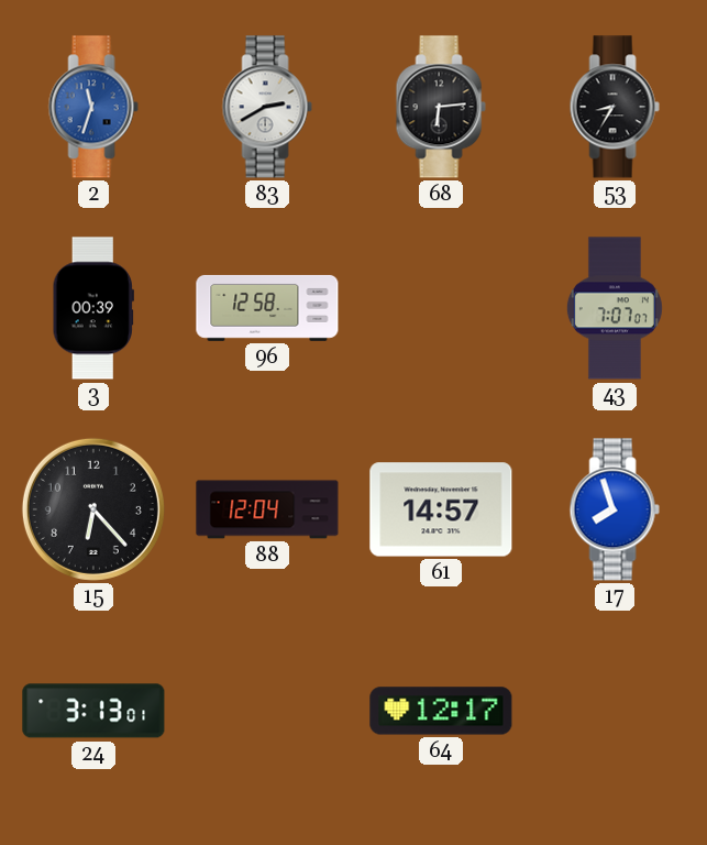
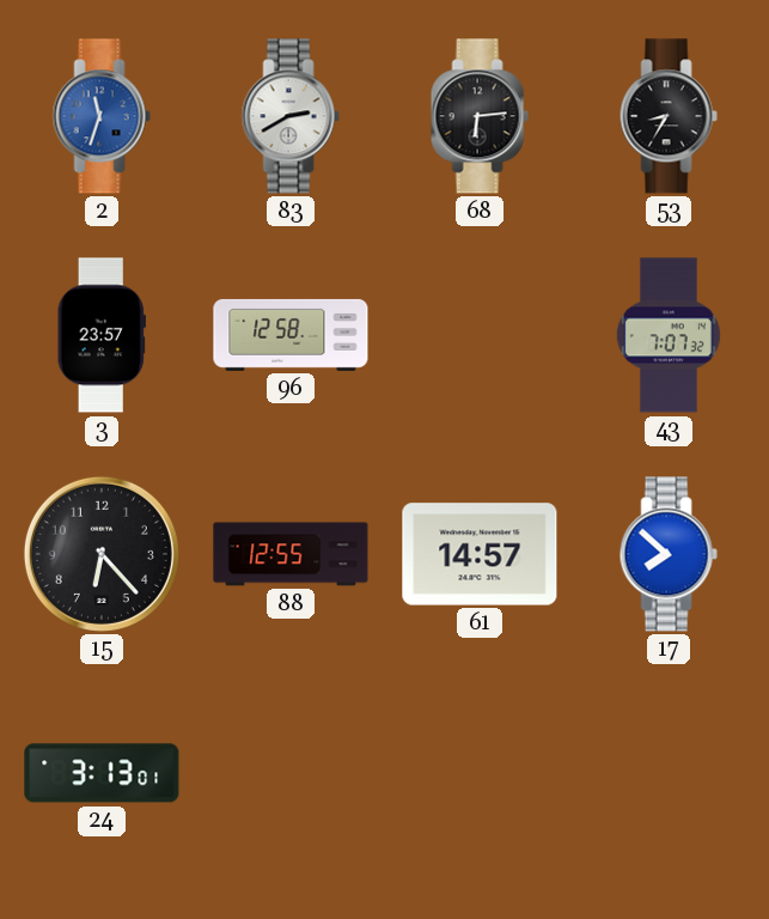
3: 00:39 -> 23:57 (102, 335)
43: 7:07:07 -> 7:07:32 (669, 335)
88: 12:04 -> 12:55 (291, 554)
17: 7:57 -> 7:52 (669, 554)
64: 12:17 -> none (441, 711)
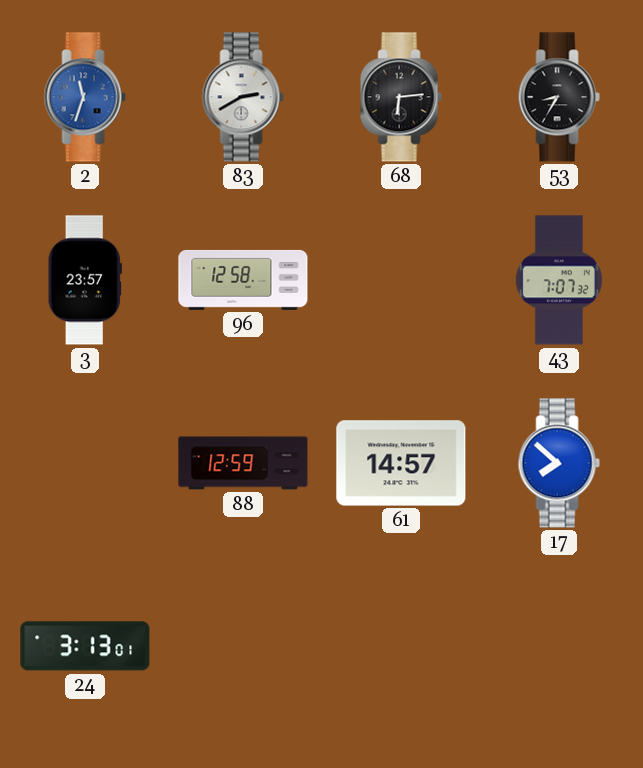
15: 6:23 -> none (102, 554)
88: 12:55 -> 12:59 (243, 463)
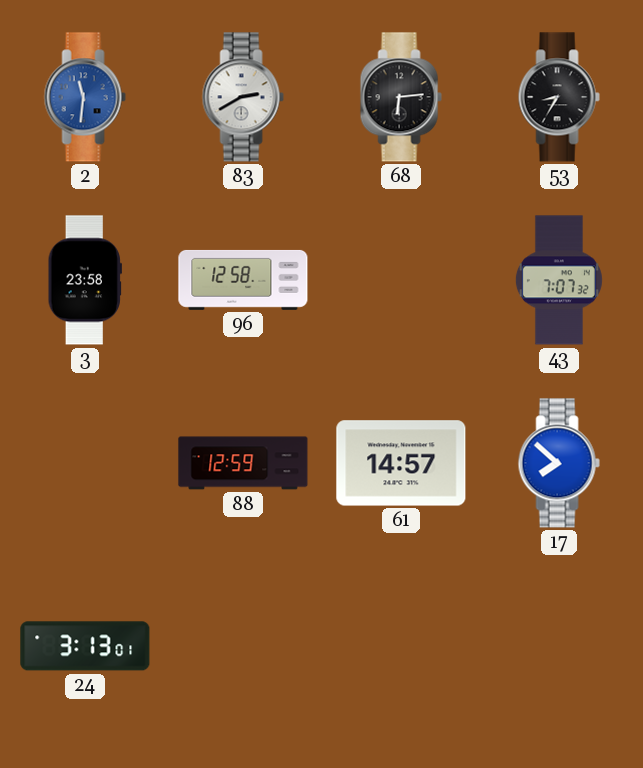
2: 11:33 -> 11:31 (85, 97)
3: 23:57 -> 23:58 (85, 280)
